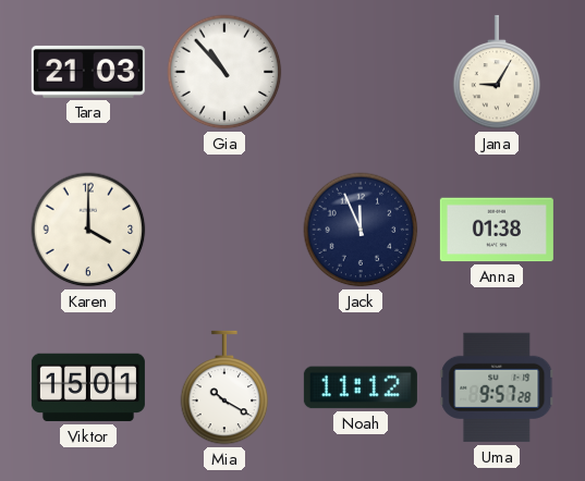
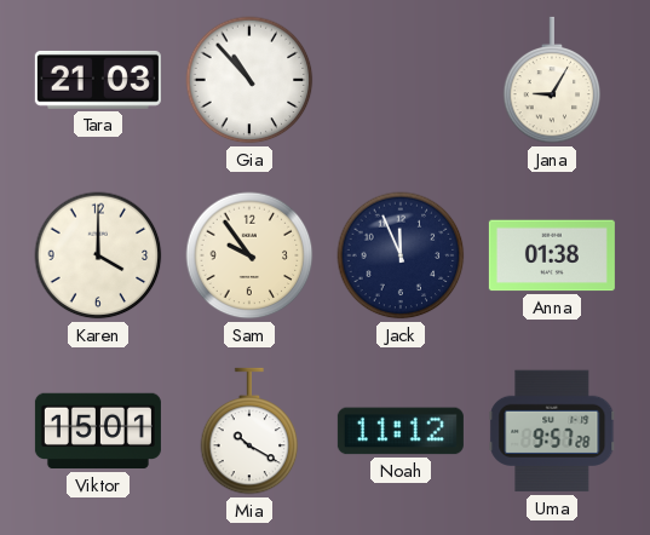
Sam: none -> 9:54 (249, 255)
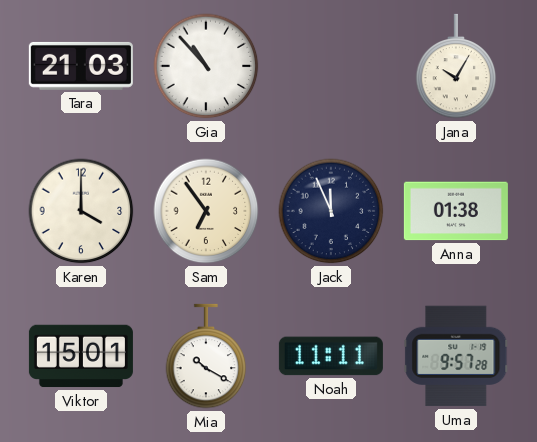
Jana: 9:05 -> 10:05 (456, 66)
Sam: 9:54 -> 6:54 (206, 211)
Noah: 11:12 -> 11:11 (331, 356)
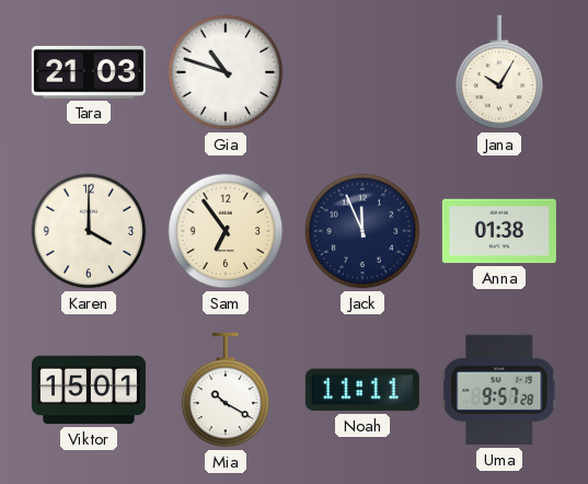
Gia: 10:53 -> 10:48 (226, 72)
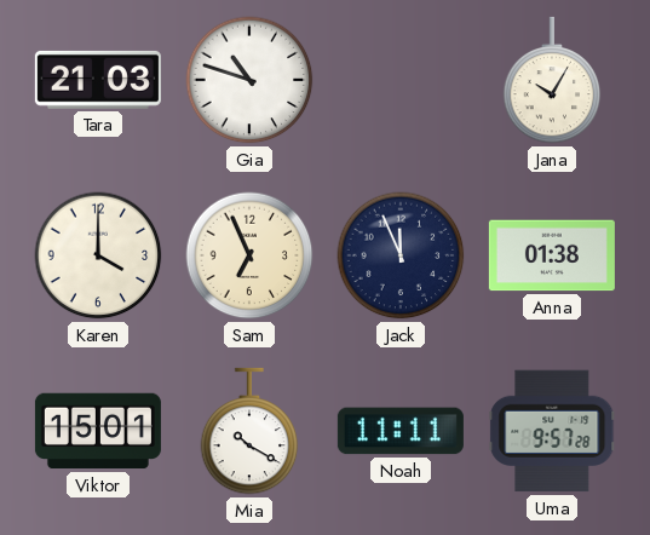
Sam: 6:54 -> 6:56 (249, 255)
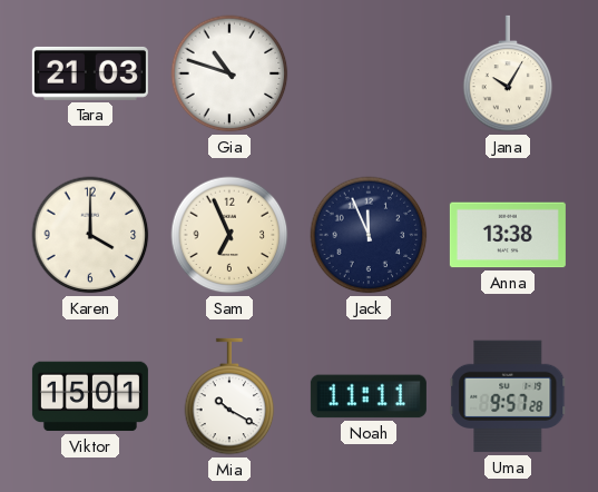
Anna: 01:38 -> 13:38 (508, 235)
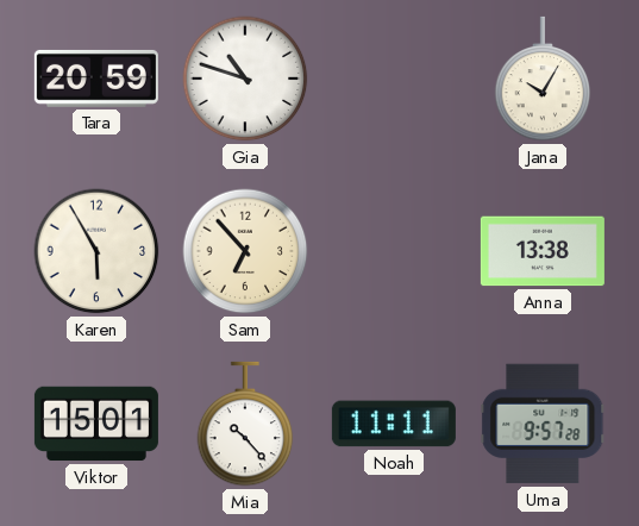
Tara: 21:03 -> 20:59 (96, 79)
Karen: 4:00 -> 5:55 (96, 251)
Sam: 6:56 -> 6:53 (245, 251)
Jack: 11:56 -> none (369, 235)
Mia: 10:20 -> 10:23 (245, 424)
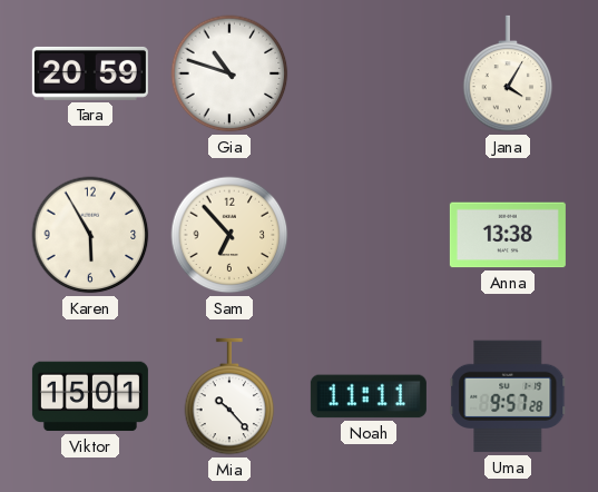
Jana: 10:05 -> 4:05 (508, 73)
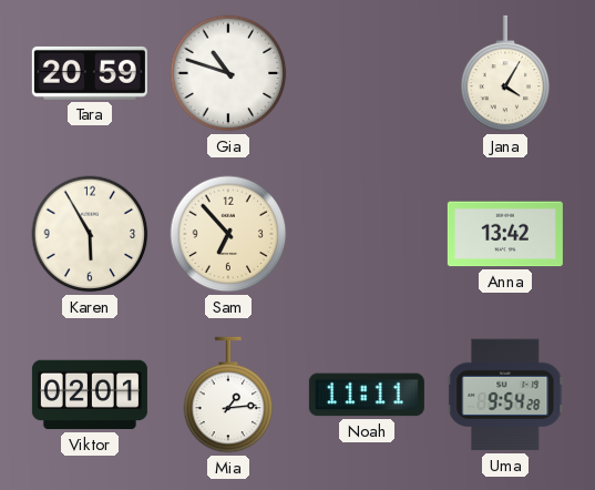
Anna: 13:38 -> 13:42 (505, 234)
Viktor: 15:01 -> 02:01 (90, 395)
Mia: 10:23 -> 1:14 (228, 395)
Uma: 9:57 -> 9:54 (505, 395)
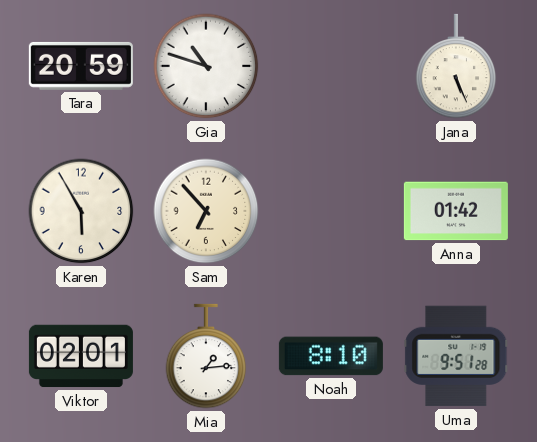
Jana: 4:05 -> 5:26 (456, 66)
Anna: 13:42 -> 01:42 (456, 211)
Noah: 11:11 -> 8:10 (331, 356)
Uma: 9:54 -> 9:51 (456, 356)
